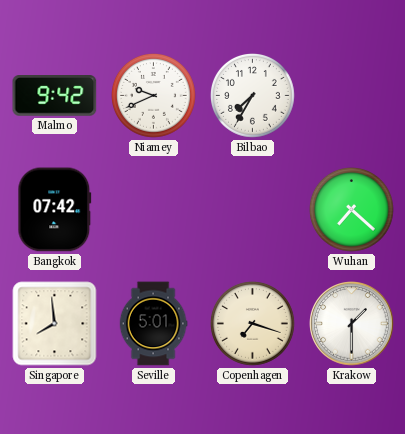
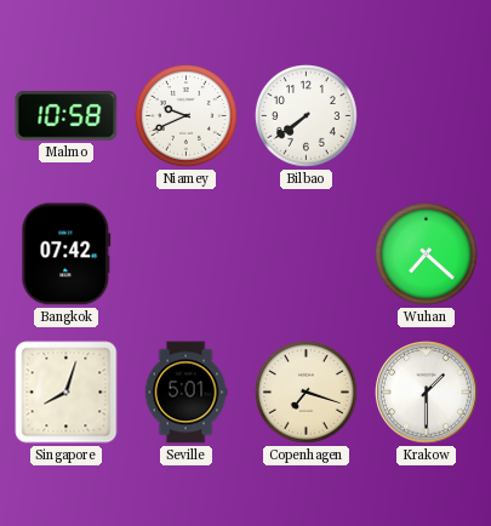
Malmo: 9:42 -> 10:58 (67, 116)
Bilbao: 7:35 -> 7:39 (307, 116)
Singapore: 7:59 -> 8:03 (67, 393)
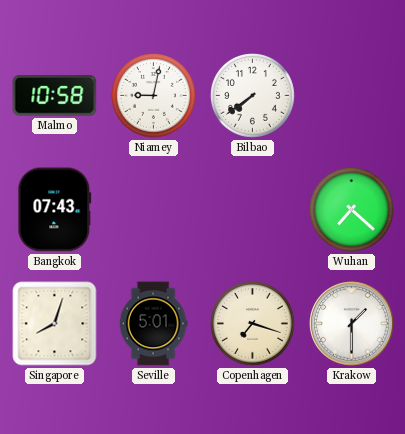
Niamey: 9:41 -> 9:02 (154, 96)
Bangkok: 07:42 -> 07:43 (55, 210)
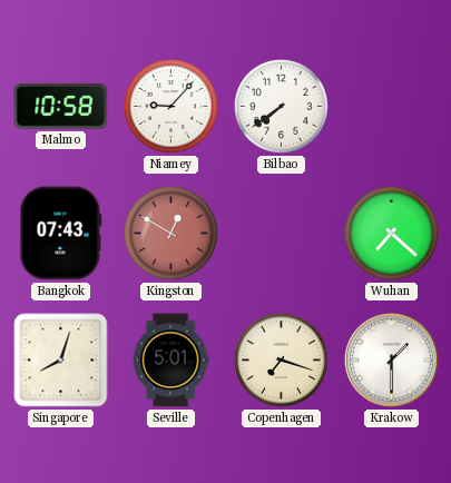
Niamey: 9:02 -> 9:07 (171, 107)
Kingston: none -> 12:50 (171, 234)
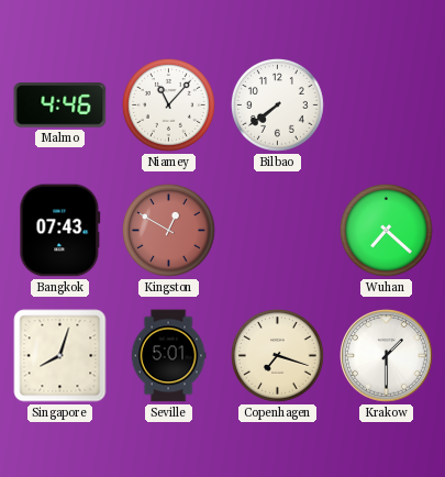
Malmo: 10:58 -> 4:46 (60, 106)
Niamey: 9:07 -> 11:07 (169, 106)
